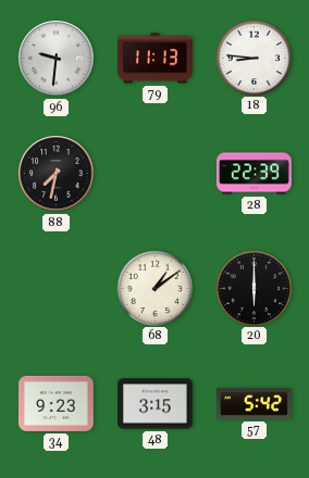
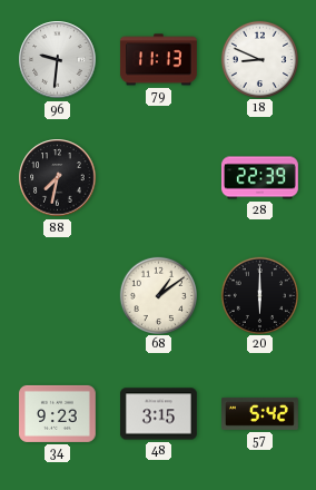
18: 8:46 -> 8:49 (259, 59)
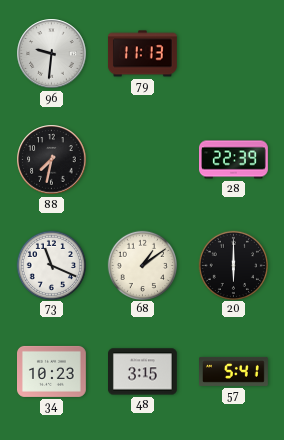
18: 8:49 -> none (259, 59)
73: none -> 11:19 (51, 265)
34: 9:23 -> 10:23 (52, 371)
57: 5:42 -> 5:41 (234, 371)
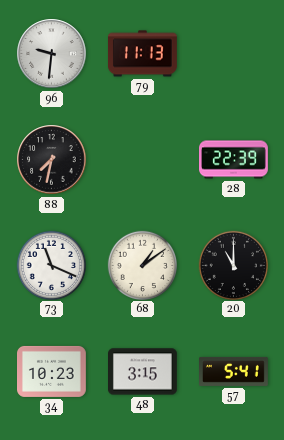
20: 6:00 -> 11:00 (233, 265)
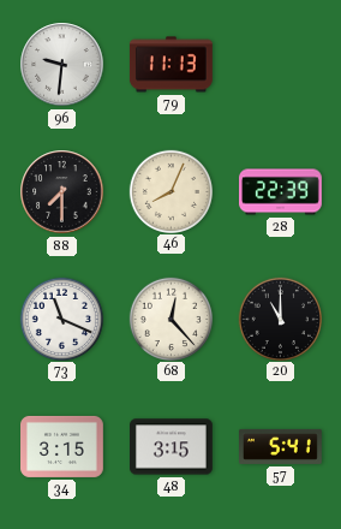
88: 7:32 -> 7:30 (62, 192)
46: none -> 8:04 (170, 191)
68: 1:09 -> 12:23 (170, 319)
34: 10:23 -> 3:15 (62, 446)
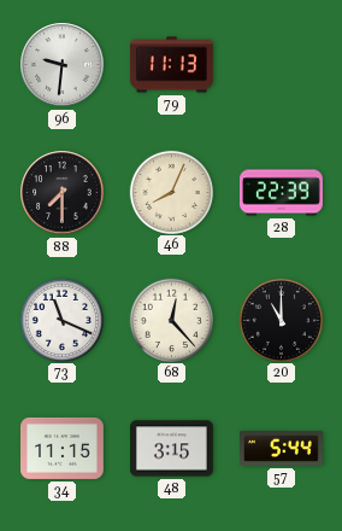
34: 3:15 -> 11:15 (63, 448)
57: 5:41 -> 5:44 (282, 448)
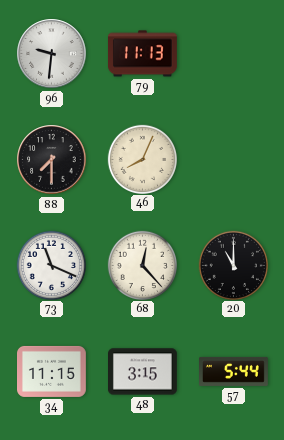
28: 22:39 -> none (282, 193)
